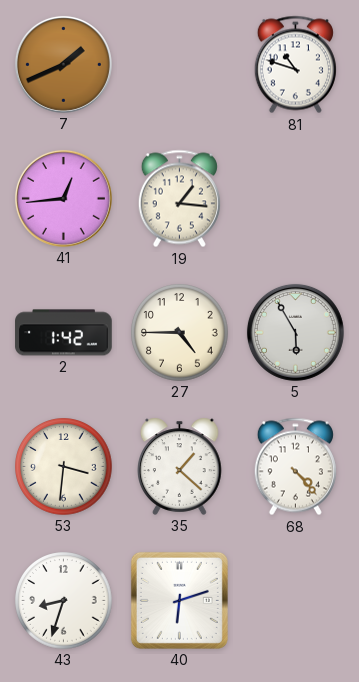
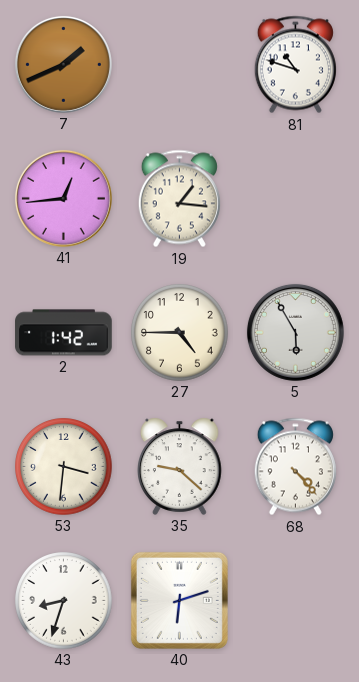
35: 1:22 -> 9:22 (180, 466)
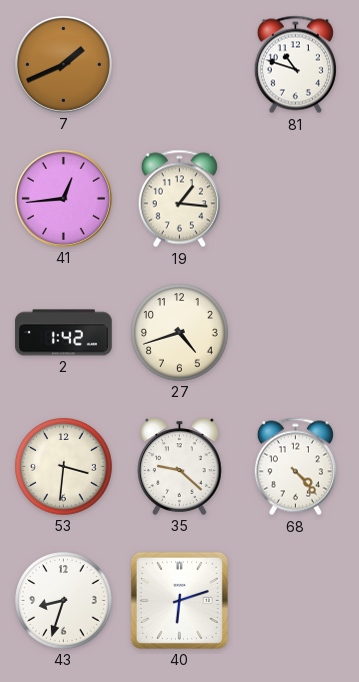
27: 4:45 -> 4:42 (180, 333)
5: 5:55 -> none (295, 332)
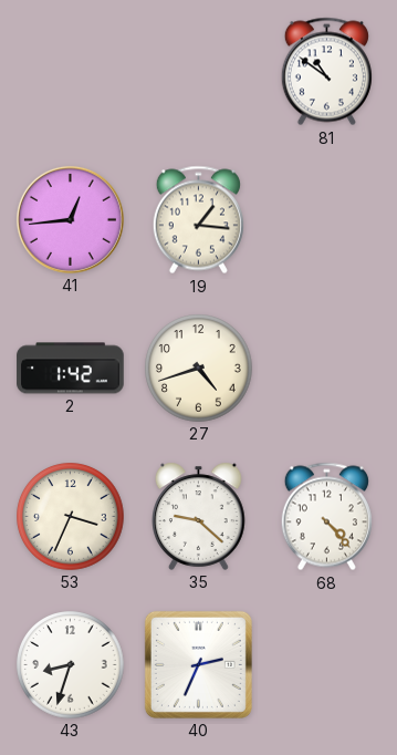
7: 1:41 -> none (63, 64)
81: 10:48 -> 10:51 (326, 72)
53: 3:31 -> 3:34 (71, 517)
40: 6:12 -> 2:34 (198, 664)
